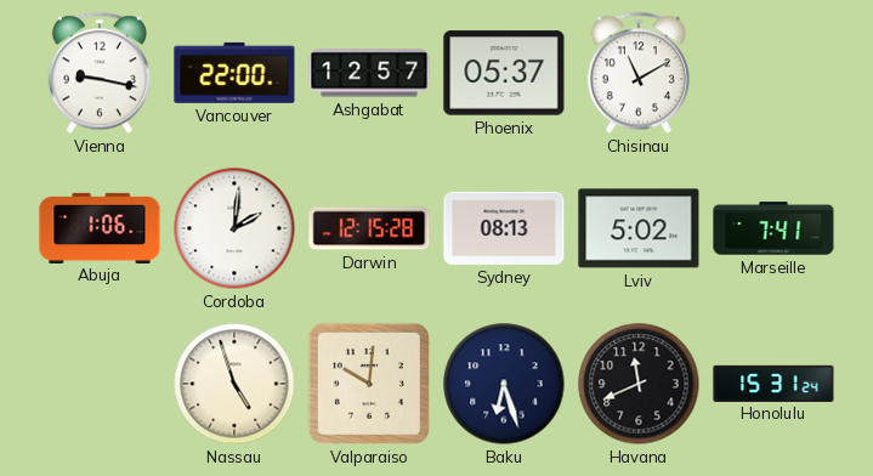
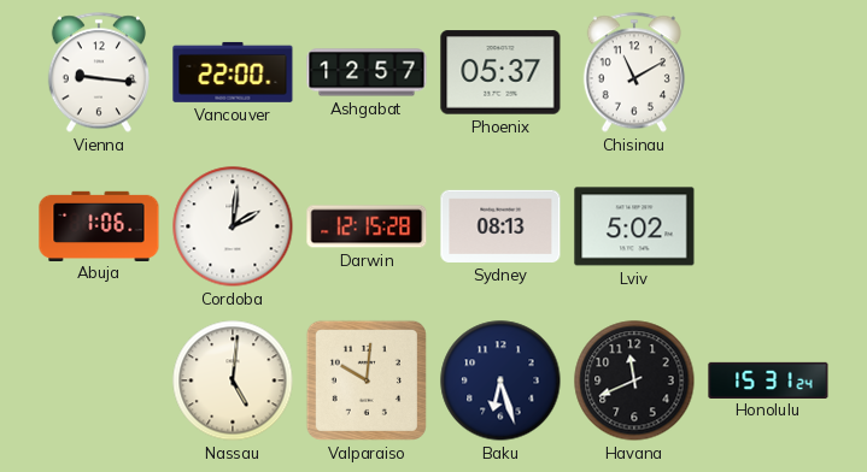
Vienna: 9:17 -> 9:16 (99, 72)
Marseille: 7:41 -> none (773, 228)
Nassau: 4:57 -> 5:01 (233, 380)
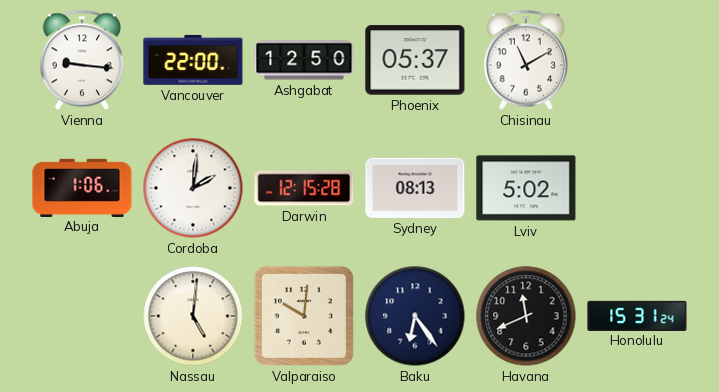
Ashgabat: 12:57 -> 12:50 (304, 60)
Baku: 6:27 -> 6:24 (415, 316)
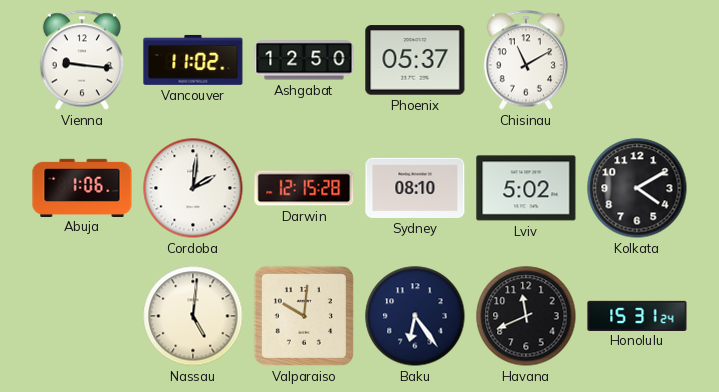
Vancouver: 22:00 -> 11:02 (193, 60)
Sydney: 08:13 -> 08:10 (415, 188)
Kolkata: none -> 4:10 (637, 188)
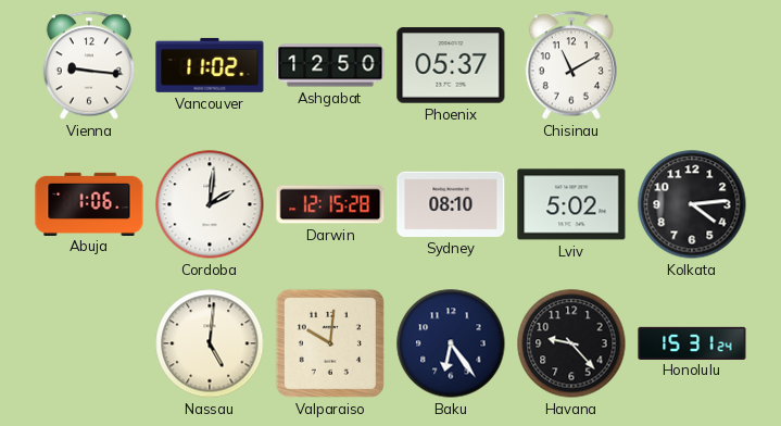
Kolkata: 4:10 -> 4:14 (692, 204)
Havana: 11:41 -> 9:23 (571, 343)
